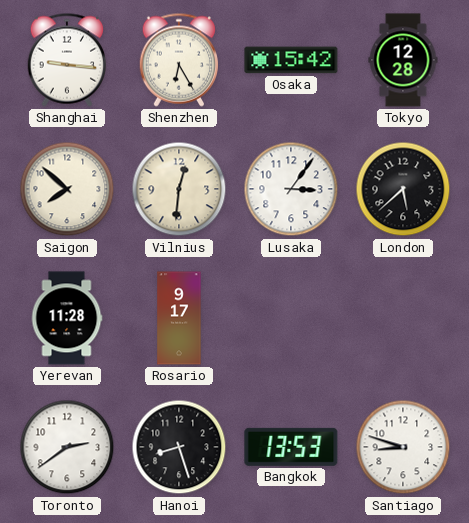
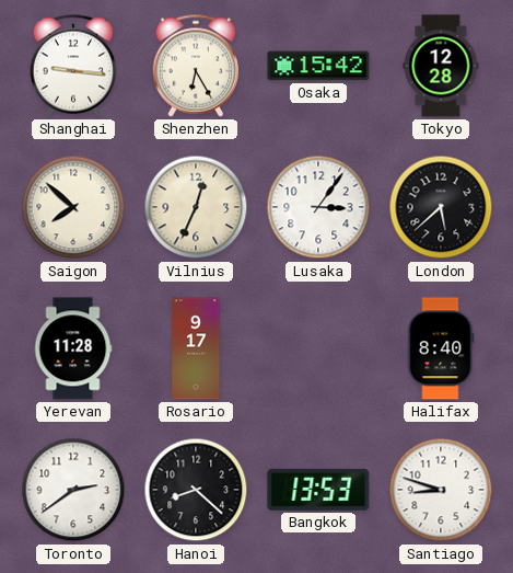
Vilnius: 12:31 -> 12:34 (196, 207)
Halifax: none -> 8:40 (441, 348)
Hanoi: 8:27 -> 8:22 (196, 490)
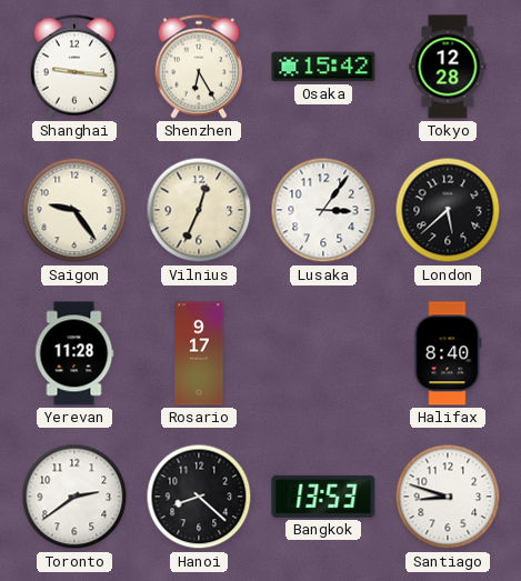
Saigon: 7:52 -> 9:24 (74, 210)
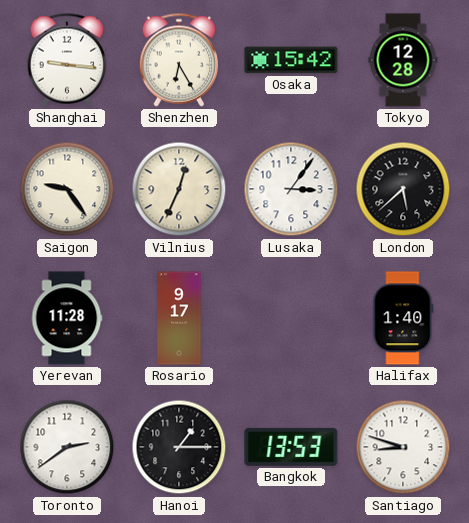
Halifax: 8:40 -> 1:40 (403, 318)
Hanoi: 8:22 -> 1:15 (179, 447)
